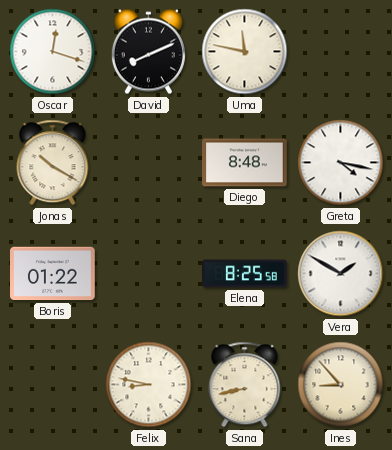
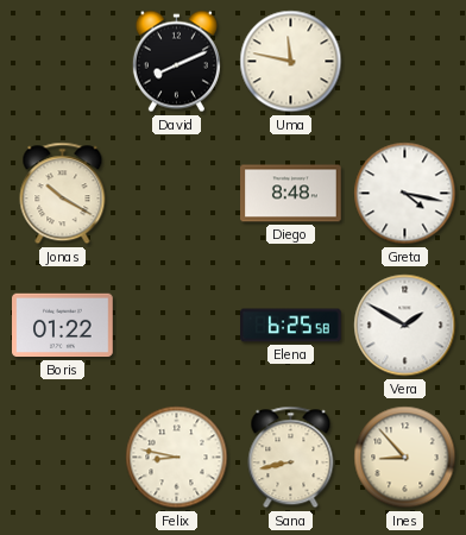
Oscar: 12:18 -> none (53, 52)
Elena: 8:25 -> 6:25 (291, 326)
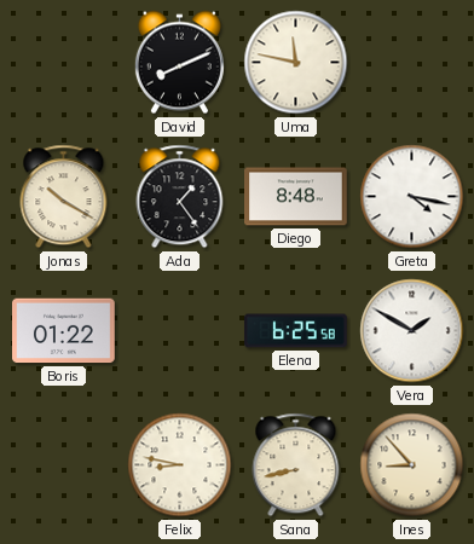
Ada: none -> 1:24 (180, 197)
